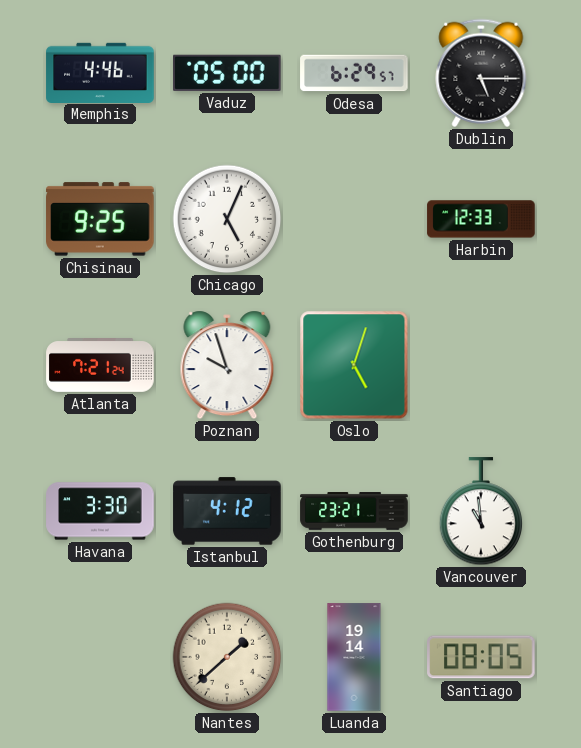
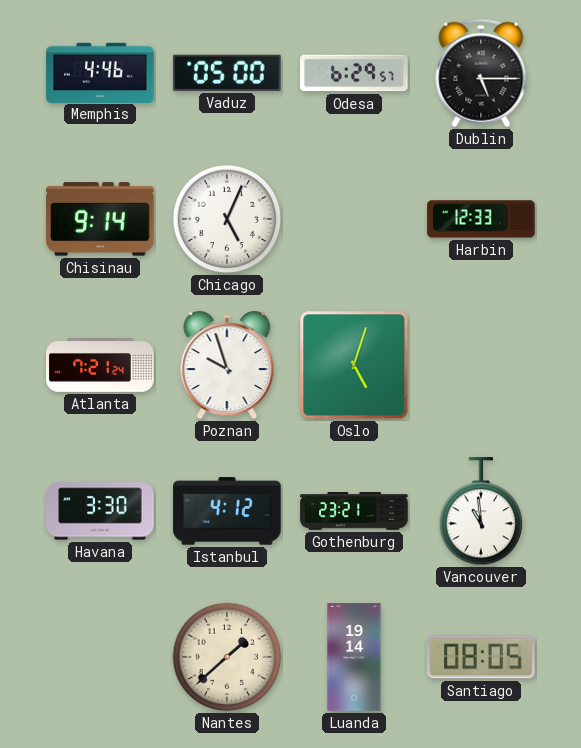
Chisinau: 9:25 -> 9:14 (100, 219)
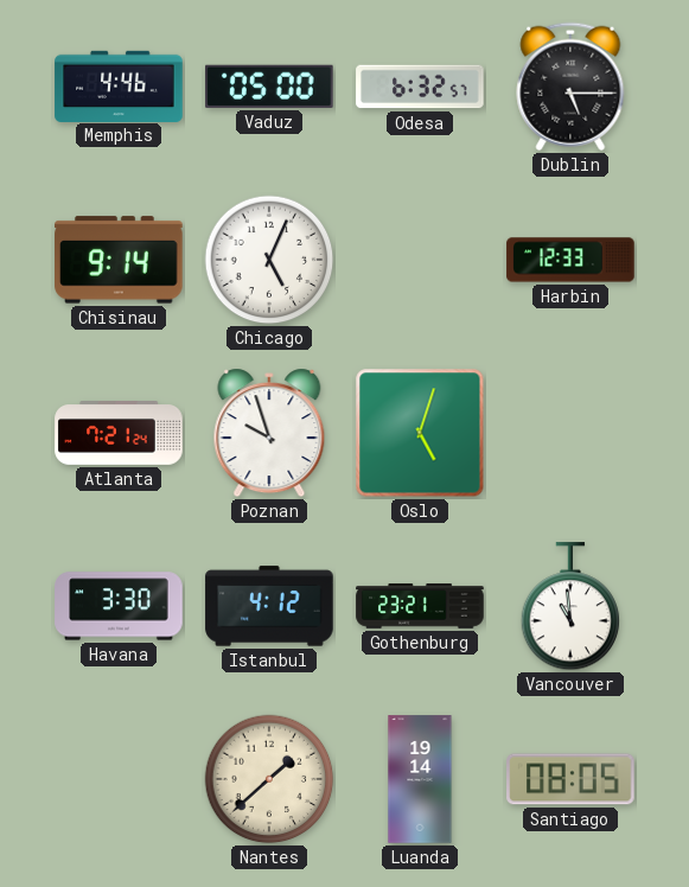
Odesa: 6:29 -> 6:32 (420, 87)
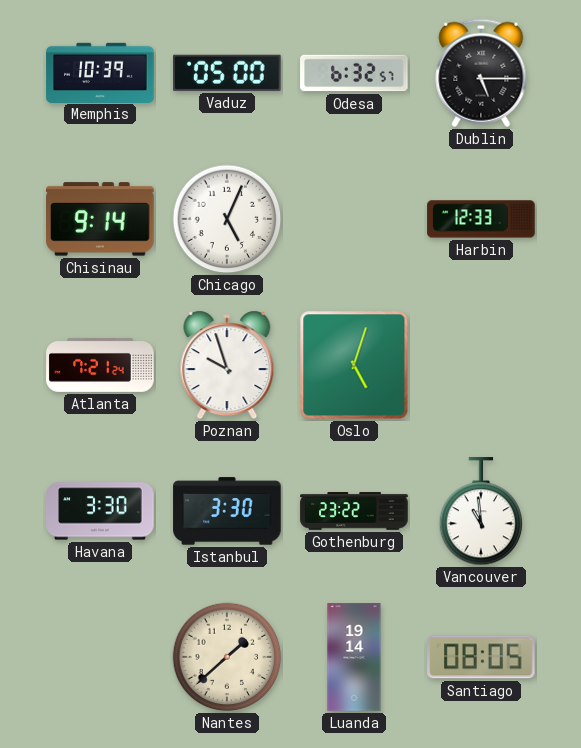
Memphis: 4:46 -> 10:39 (100, 72)
Istanbul: 4:12 -> 3:30 (227, 511)
Gothenburg: 23:21 -> 23:22 (354, 511)
